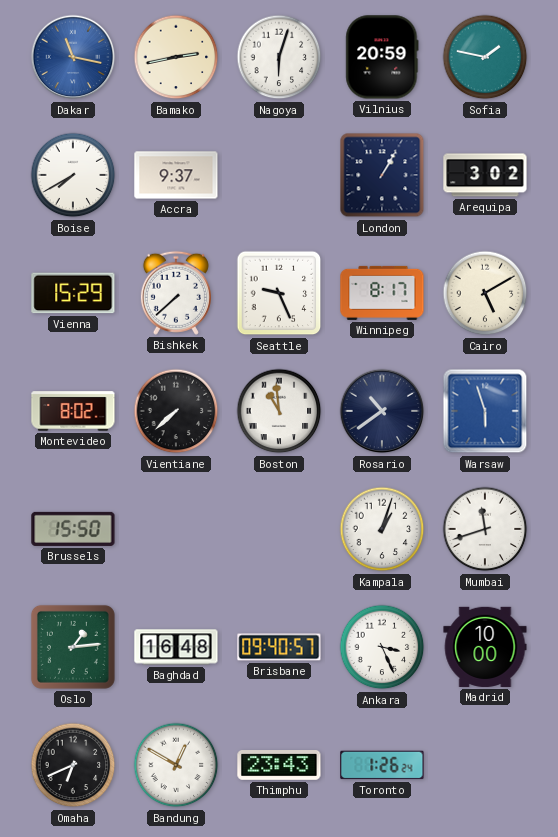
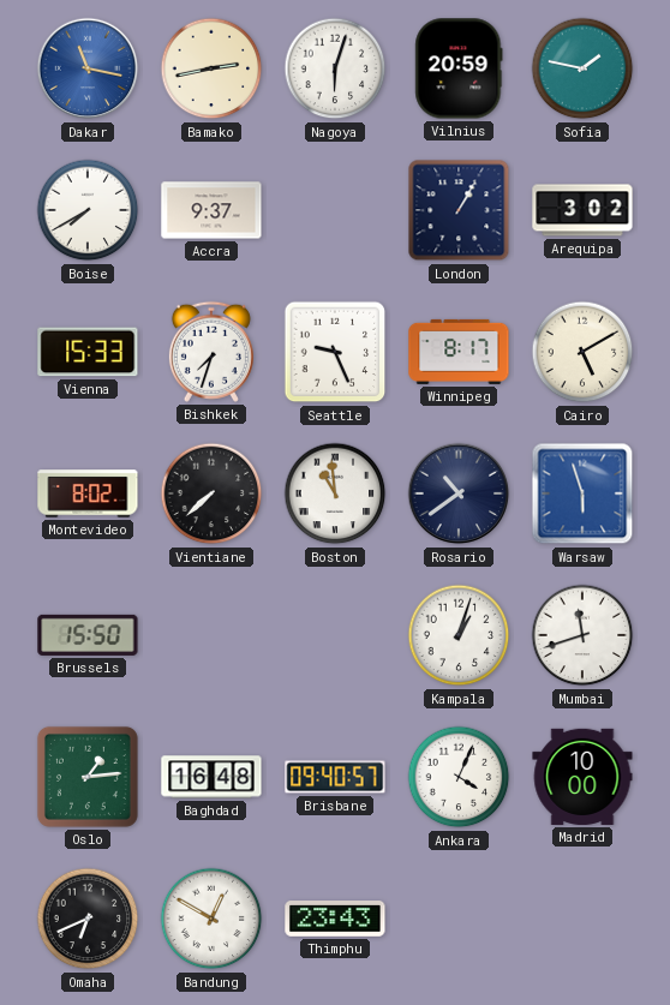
Vienna: 15:29 -> 15:33 (88, 352)
Bishkek: 7:38 -> 7:33 (211, 352)
Ankara: 3:26 -> 4:04 (459, 777)
Toronto: 1:26 -> none (382, 765)
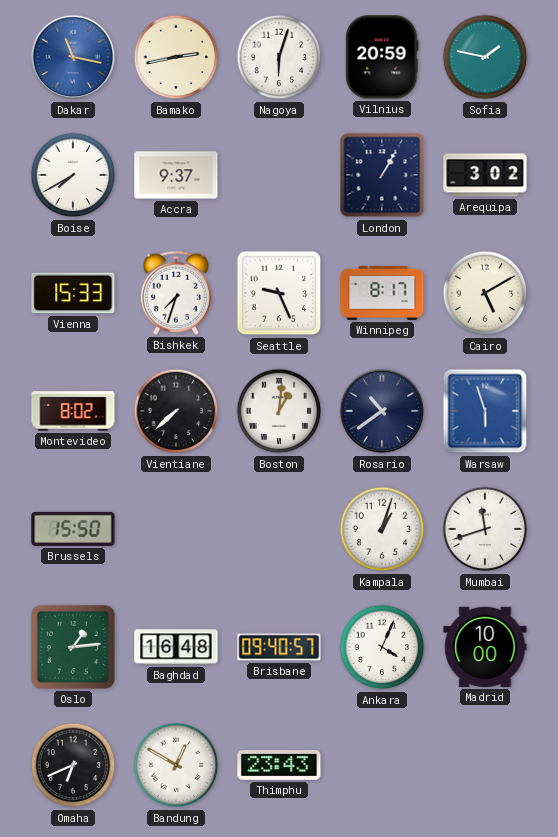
Boston: 10:59 -> 1:01 (279, 411)
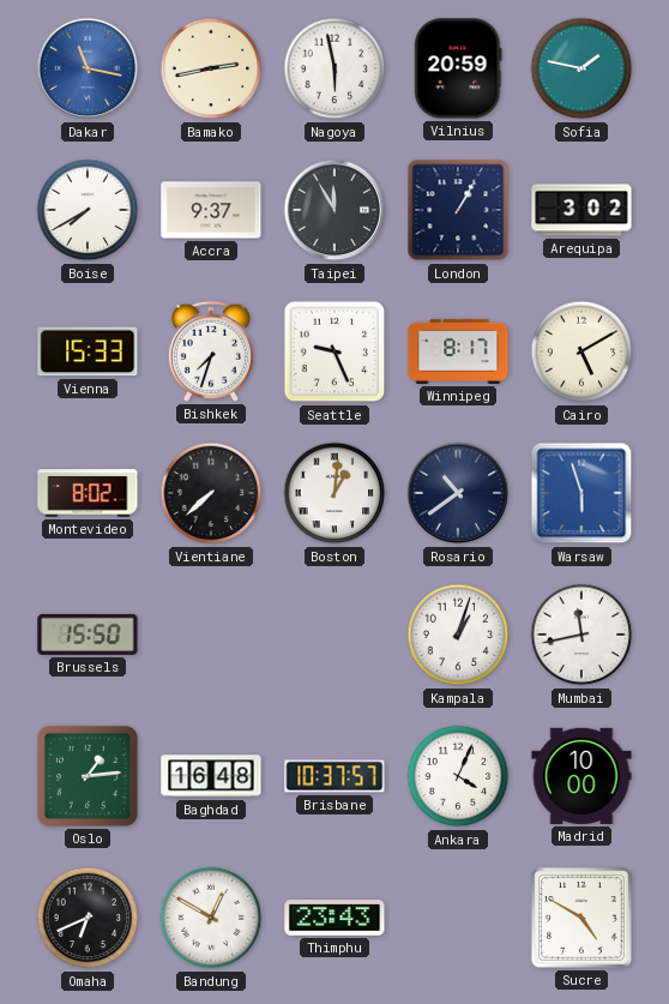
Nagoya: 6:03 -> 5:58 (334, 68)
Taipei: none -> 11:55 (334, 210)
Mumbai: 11:42 -> 11:43 (581, 635)
Brisbane: 09:40 -> 10:37 (334, 776)
Sucre: none -> 4:50 (581, 918)
